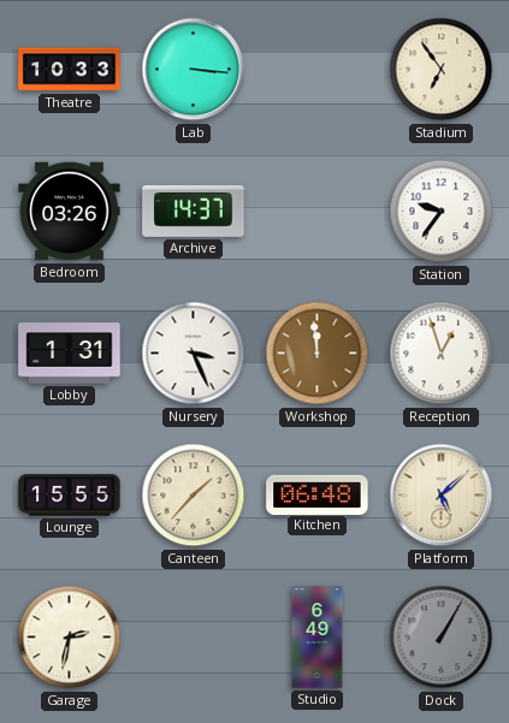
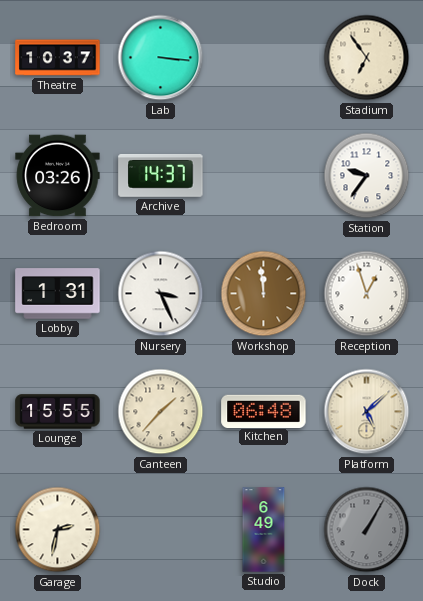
Theatre: 10:33 -> 10:37 (58, 58)
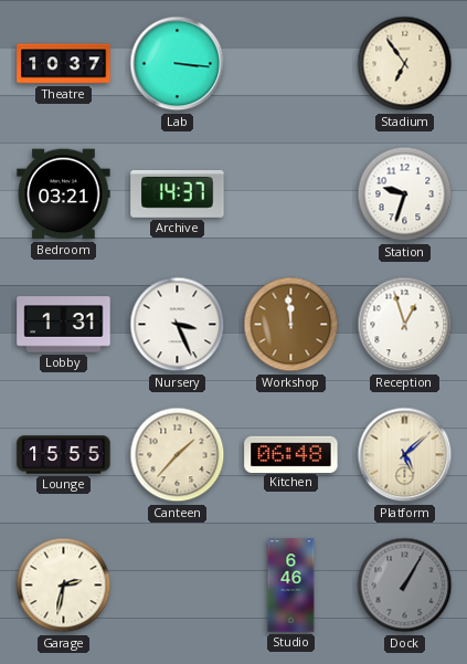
Bedroom: 03:26 -> 03:21 (64, 194)
Station: 9:36 -> 9:33 (405, 194)
Studio: 6:49 -> 6:46 (291, 586)
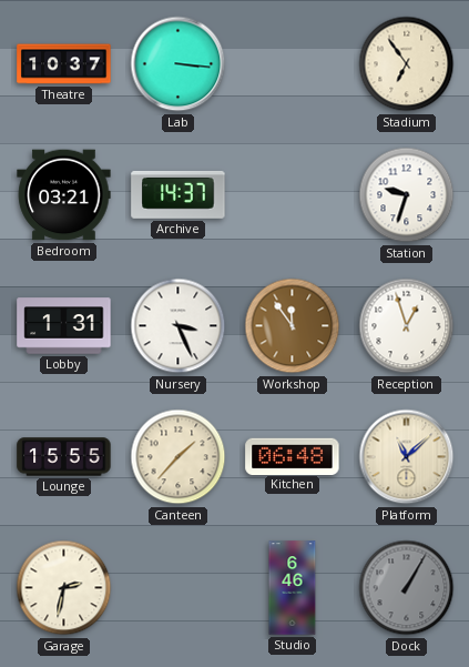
Workshop: 11:59 -> 11:54 (293, 326)
Platform: 5:08 -> 11:08 (407, 457)
